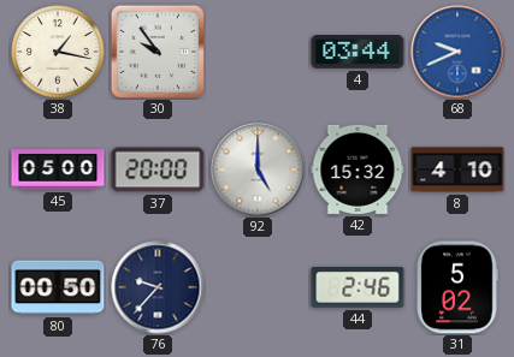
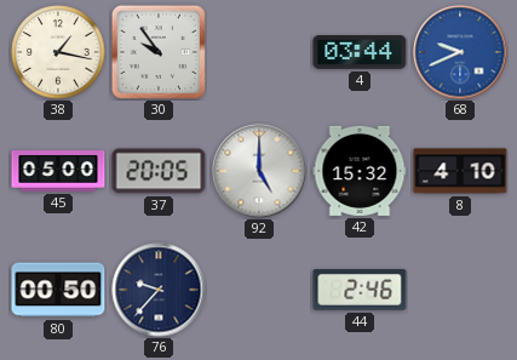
37: 20:00 -> 20:05 (159, 171)
31: 5:02 -> none (457, 287)
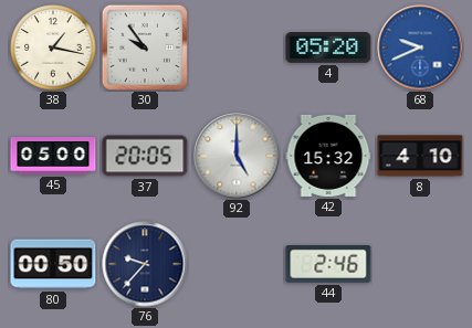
4: 03:44 -> 05:20 (328, 49)
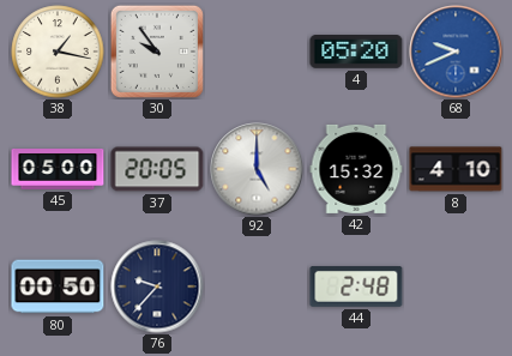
44: 2:46 -> 2:48 (356, 288)
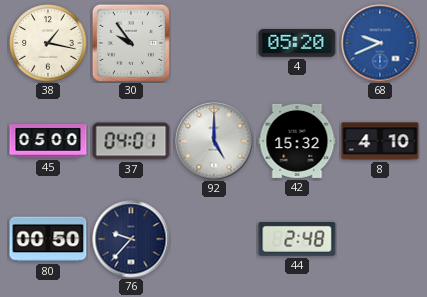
37: 20:05 -> 04:01 (131, 141)
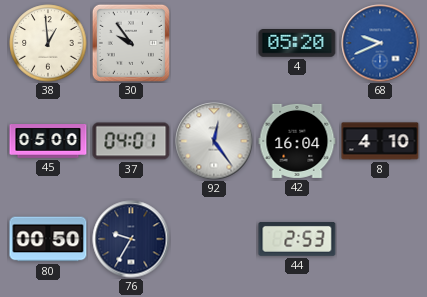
38: 1:17 -> 12:59 (48, 43)
92: 5:00 -> 12:24 (214, 141)
42: 15:32 -> 16:04 (297, 141)
76: 9:37 -> 9:35 (131, 239)
44: 2:48 -> 2:53 (297, 240)
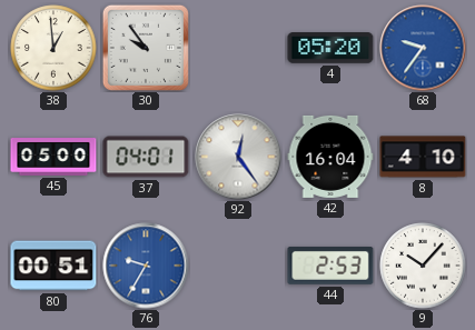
68: 9:41 -> 9:36 (423, 48)
80: 00:50 -> 00:51 (53, 266)
76 dial: navy -> blue (146, 266)
9: none -> 10:07 (423, 266)
